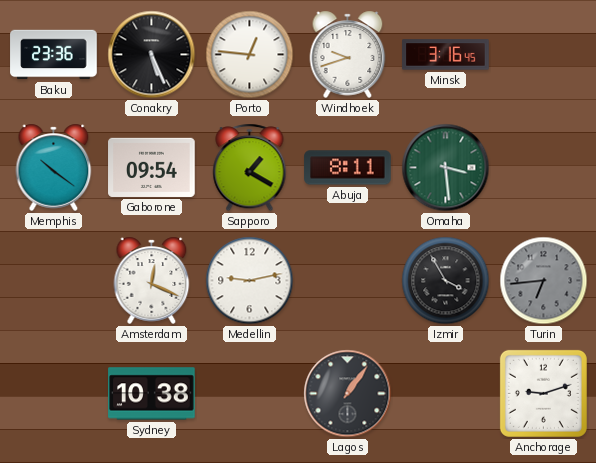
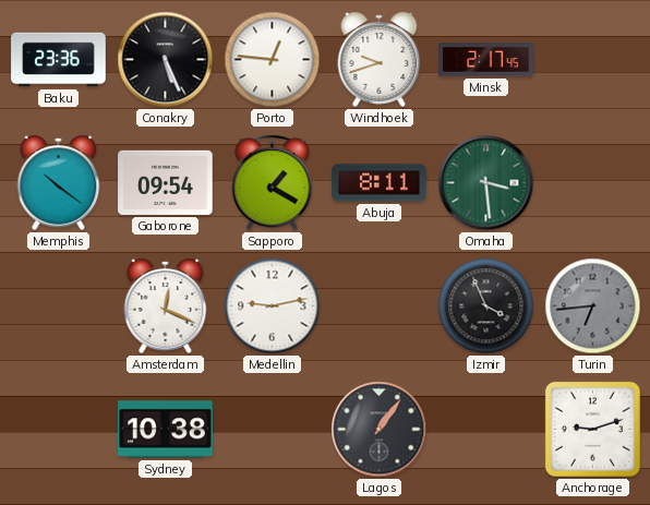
Minsk: 3:16 -> 2:17 (486, 60)
Izmir: 3:55 -> 3:56 (486, 306)
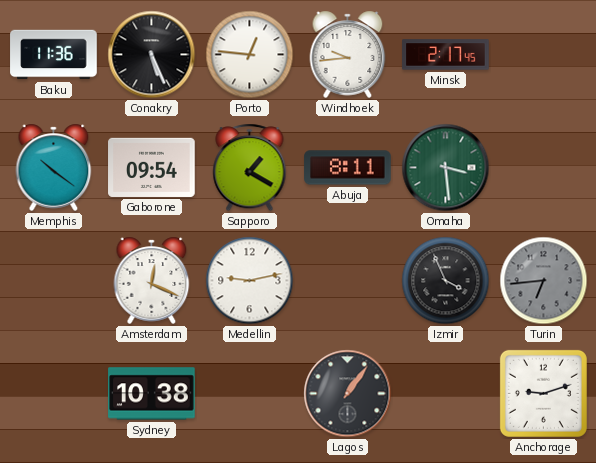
Baku: 23:36 -> 11:36 (54, 55)
Windhoek: 9:42 -> 9:44 (348, 54)
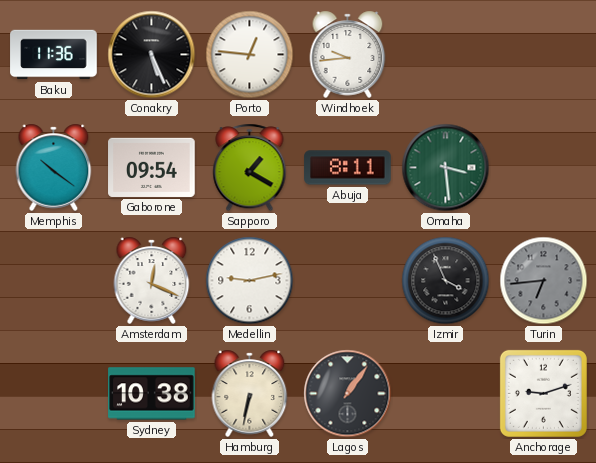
Minsk: 2:17 -> none (446, 55)
Hamburg: none -> 6:32 (250, 393)
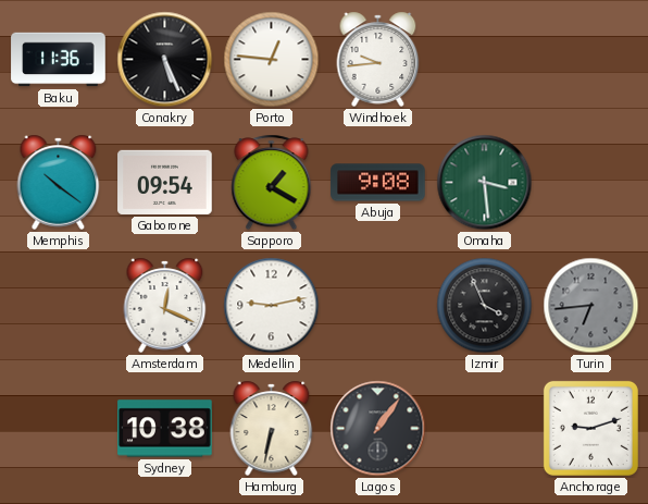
Abuja: 8:11 -> 9:08 (378, 183)
